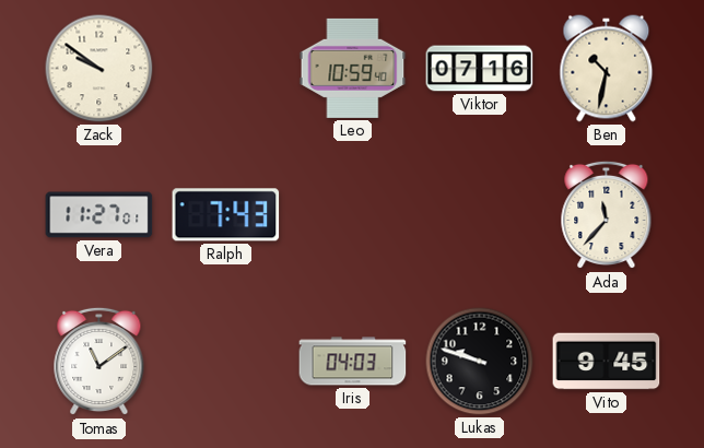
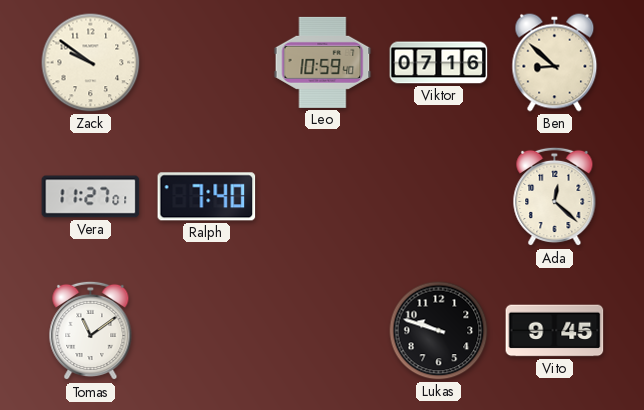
Ben: 10:32 -> 8:52 (555, 63)
Ralph: 7:43 -> 7:40 (207, 197)
Ada: 11:37 -> 12:22 (555, 197)
Iris: 04:03 -> none (353, 362)
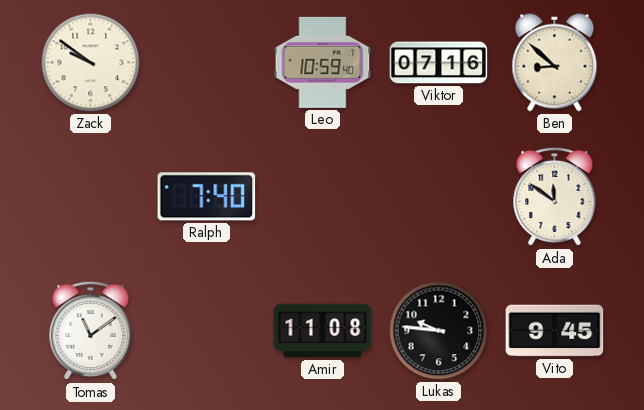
Vera: 11:27 -> none (91, 197)
Ada: 12:22 -> 11:51 (555, 197)
Amir: none -> 11:08 (323, 331)
Lukas: 9:48 -> 9:46 (439, 331)
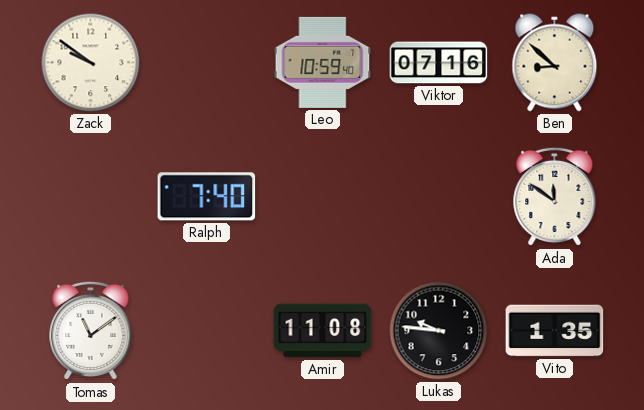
Vito: 9:45 -> 1:35 (555, 331)
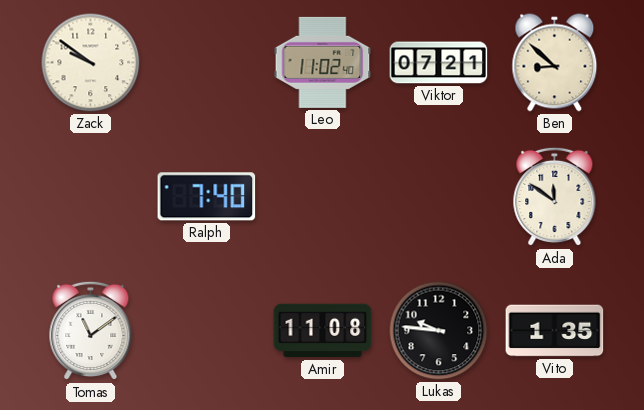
Leo: 10:59 -> 11:02 (323, 62)
Viktor: 07:16 -> 07:21 (439, 63)
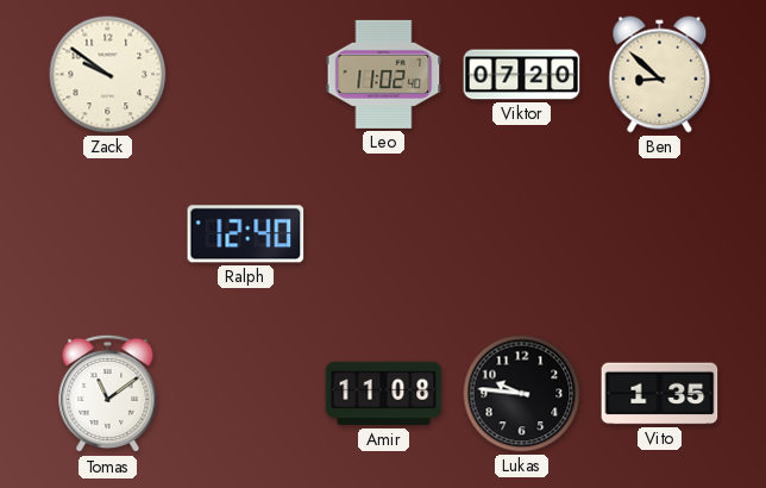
Viktor: 07:21 -> 07:20 (522, 75)
Ralph: 7:40 -> 12:40 (246, 234)
Ada: 11:51 -> none (555, 197)
